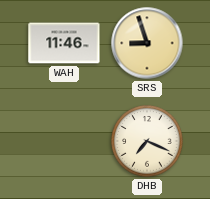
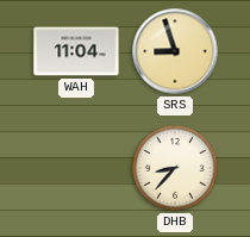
WAH: 11:46 -> 11:04 (76, 51)
DHB: 7:19 -> 8:37 (175, 168)
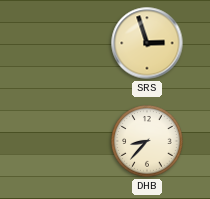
WAH: 11:04 -> none (76, 51)
SRS: 8:57 -> 2:57 (147, 43)
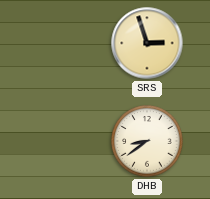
DHB: 8:37 -> 8:39 (147, 141)
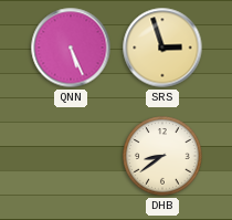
QNN: none -> 5:26 (71, 48)
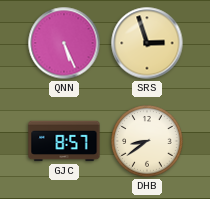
GJC: none -> 8:57 (64, 141)
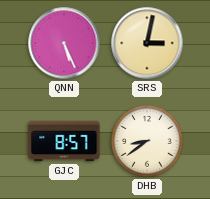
SRS: 2:57 -> 3:02 (147, 43)
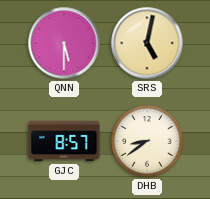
QNN: 5:26 -> 5:30 (64, 43)
SRS: 3:02 -> 5:02 (147, 43)
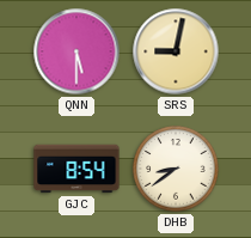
SRS: 5:02 -> 9:02 (176, 51)
GJC: 8:57 -> 8:54 (76, 169)
